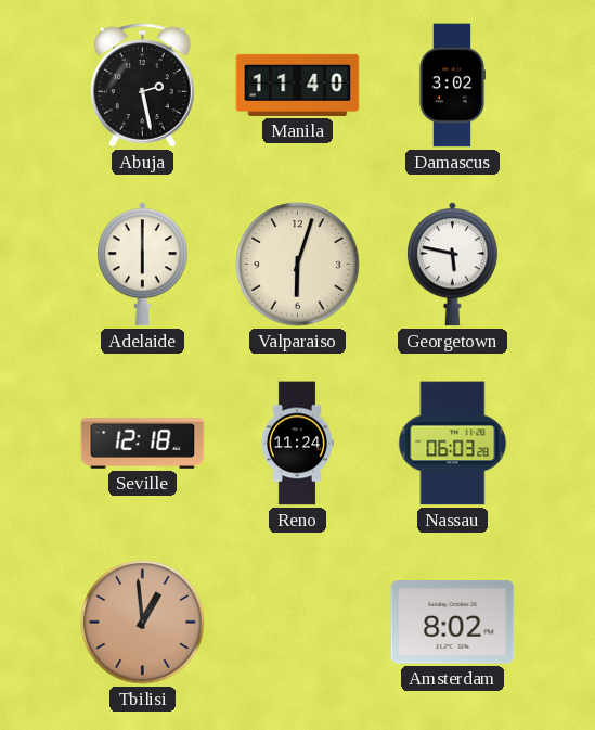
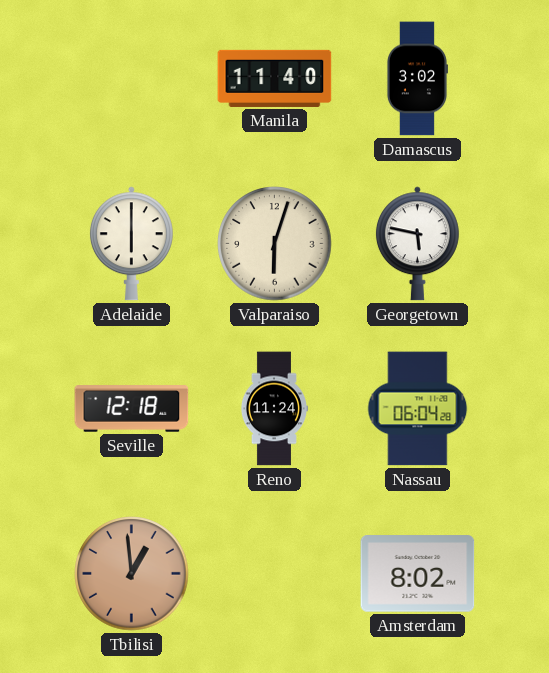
Abuja: 2:28 -> none (143, 86)
Nassau: 06:03 -> 06:04 (418, 409)
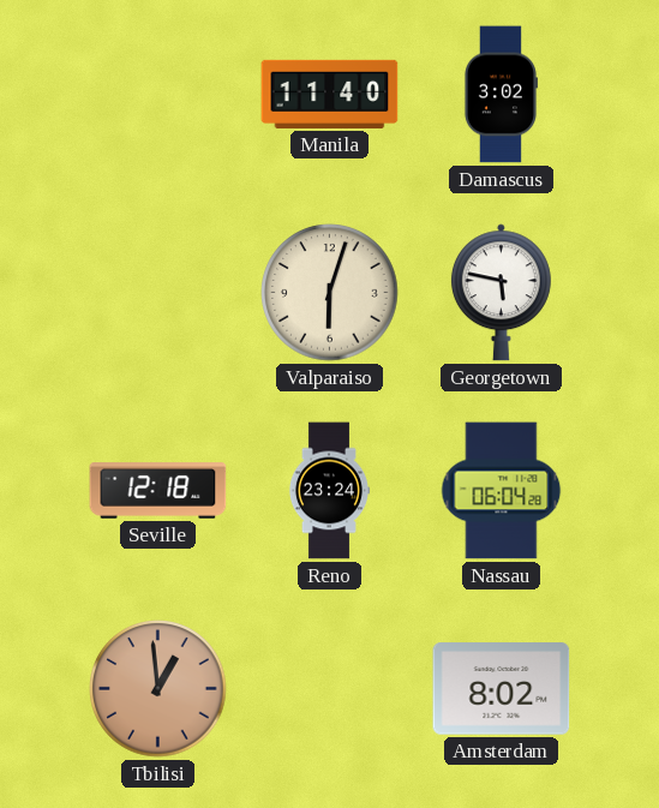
Adelaide: 6:00 -> none (131, 244)
Reno: 11:24 -> 23:24 (328, 491)
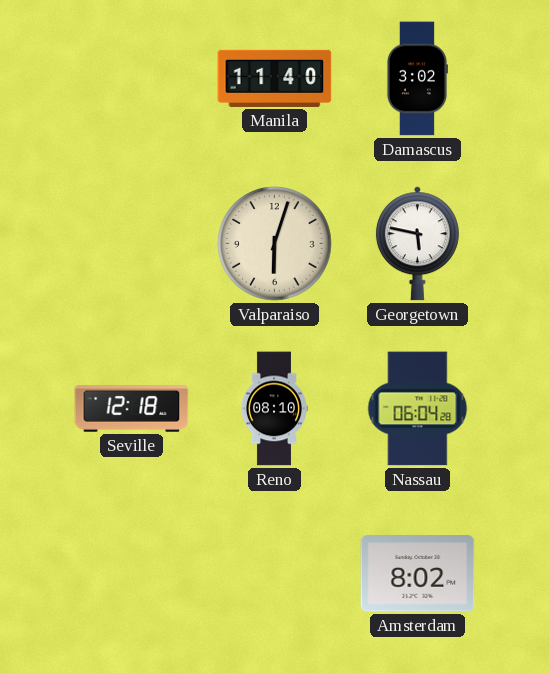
Reno: 23:24 -> 08:10 (273, 409)
Tbilisi: 12:59 -> none (158, 689)
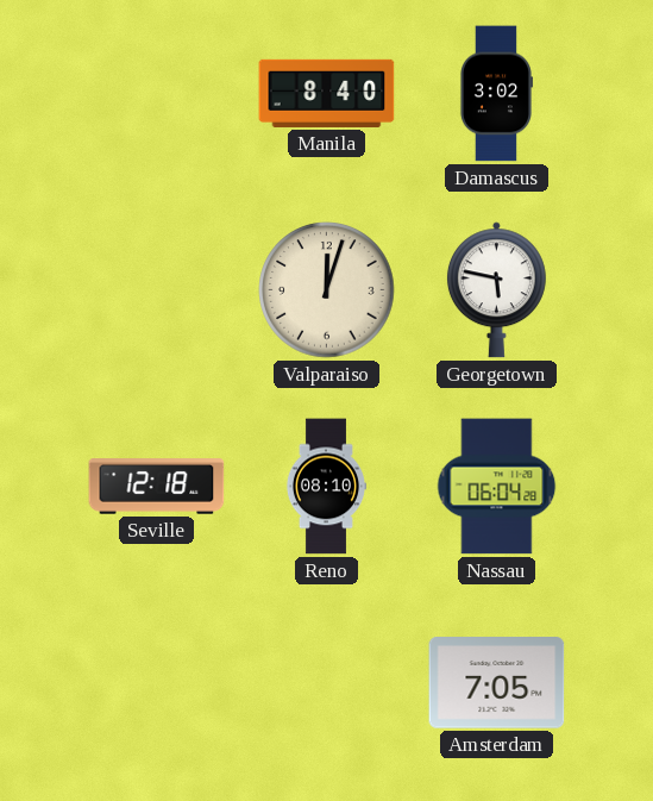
Manila: 11:40 -> 8:40 (327, 93)
Valparaiso: 6:03 -> 12:03 (327, 290)
Amsterdam: 8:02 -> 7:05 (497, 683)
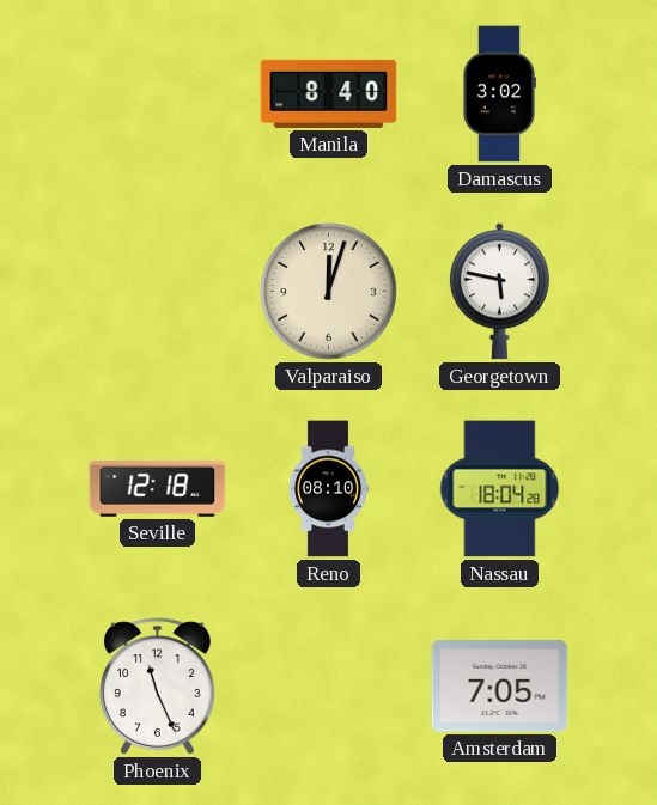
Nassau: 06:04 -> 18:04 (500, 489)
Phoenix: none -> 11:26 (158, 687)
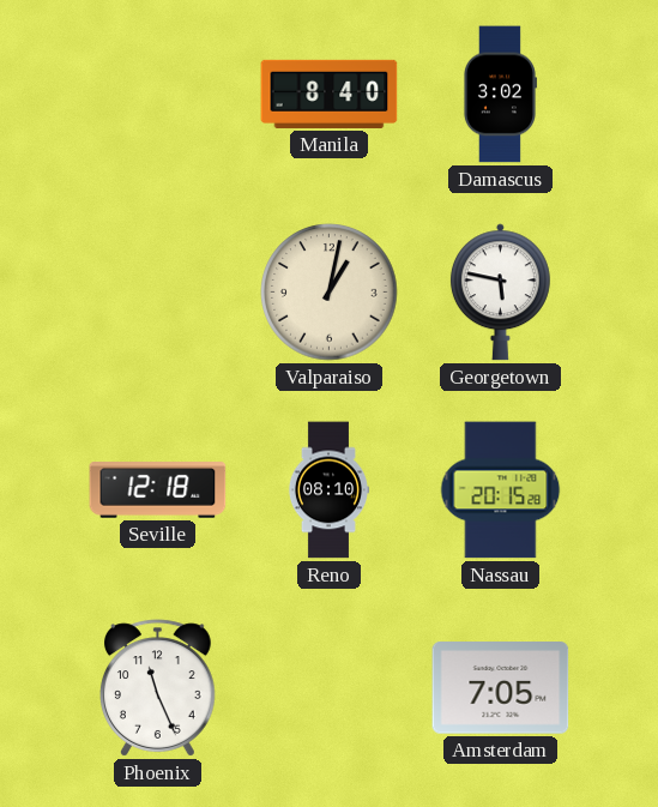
Valparaiso: 12:03 -> 1:02 (330, 293)
Nassau: 18:04 -> 20:15 (501, 490)
